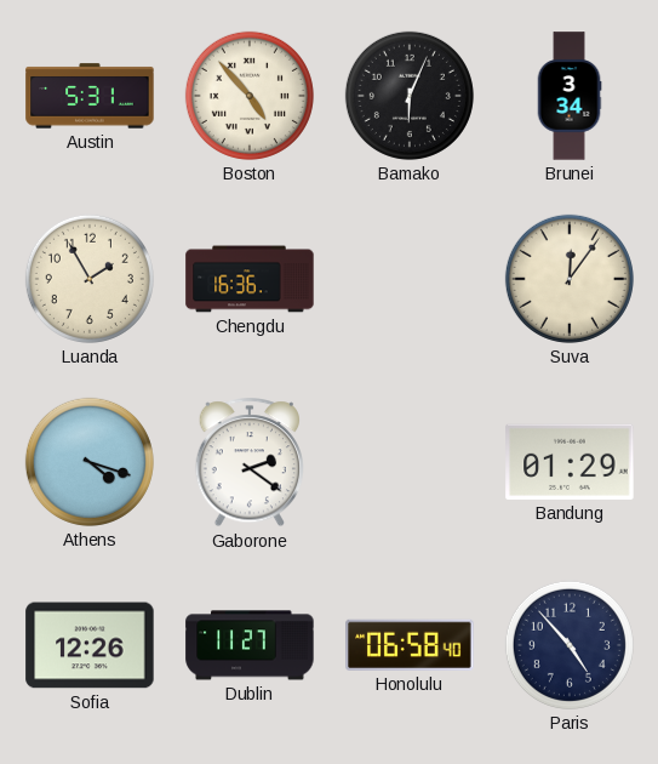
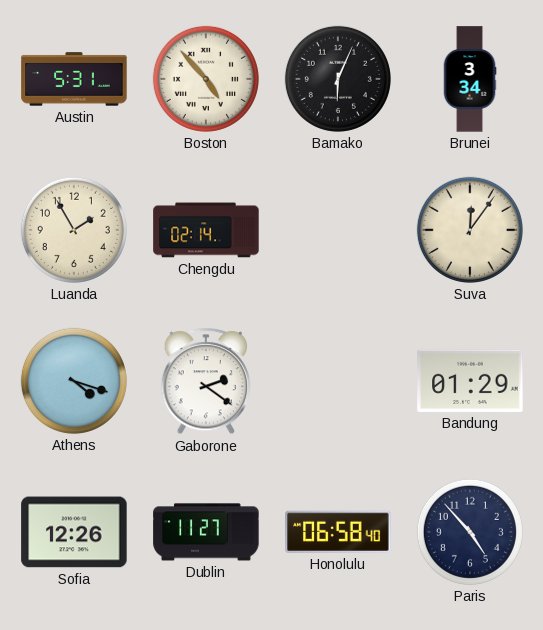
Chengdu: 16:36 -> 02:14 (206, 230)
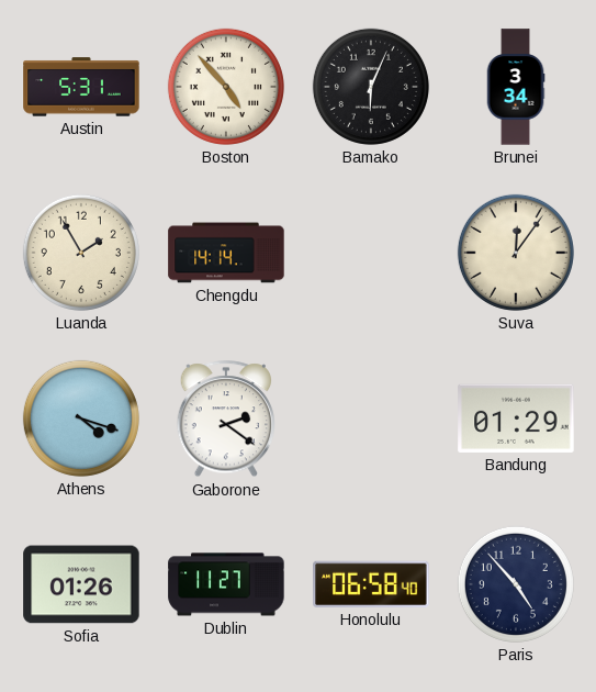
Chengdu: 02:14 -> 14:14 (226, 253)
Sofia: 12:26 -> 01:26 (81, 584)
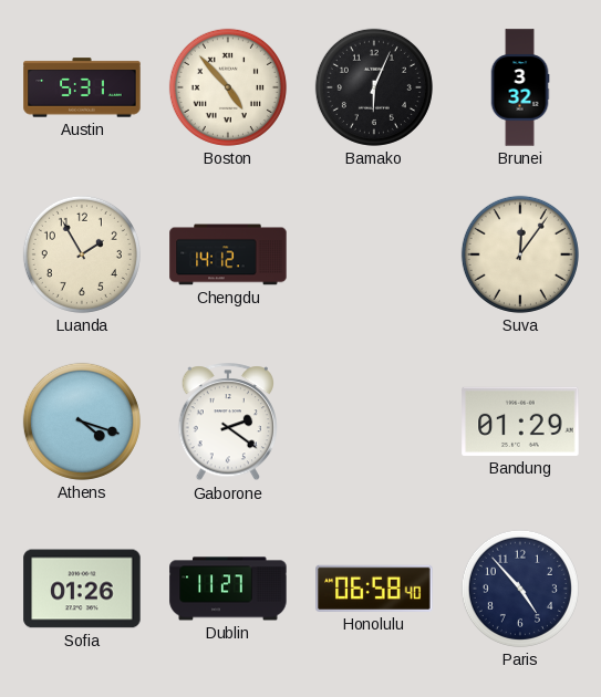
Brunei: 3:34 -> 3:32 (520, 87)
Chengdu: 14:14 -> 14:12 (228, 254)
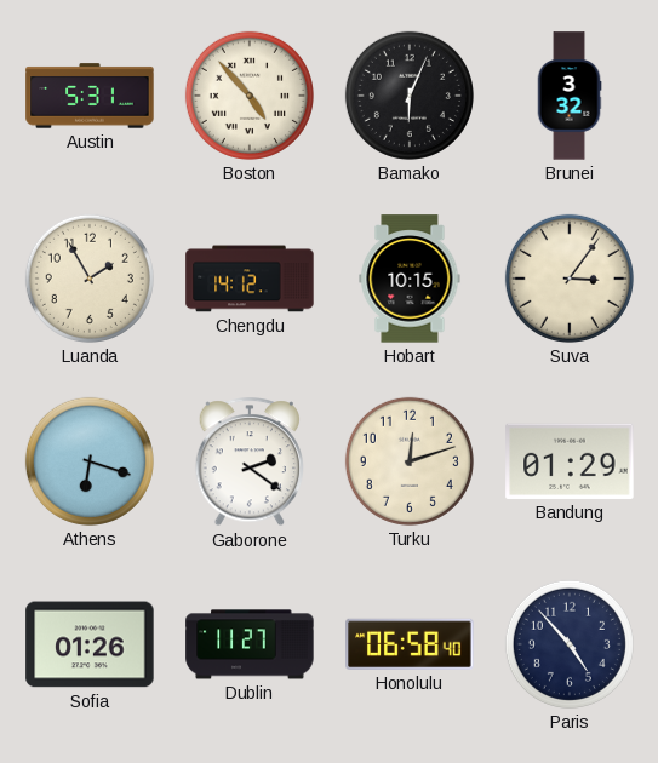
Hobart: none -> 10:15 (410, 279)
Suva: 12:06 -> 3:06 (570, 279)
Athens: 4:18 -> 6:18 (90, 461)
Turku: none -> 12:12 (410, 461)
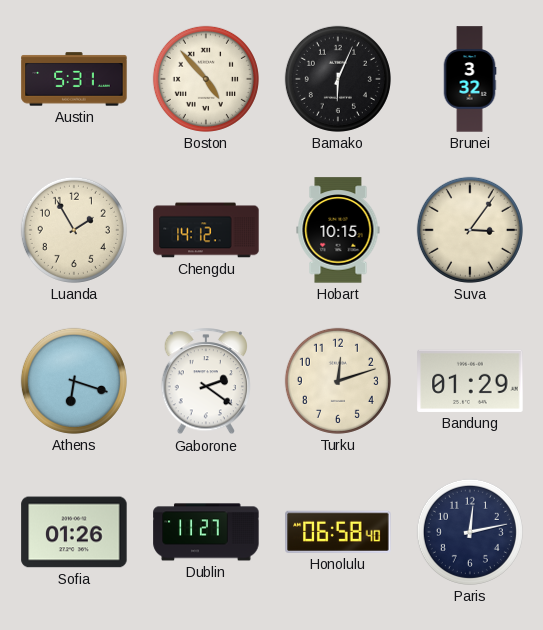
Paris: 4:53 -> 12:13 (470, 532)
